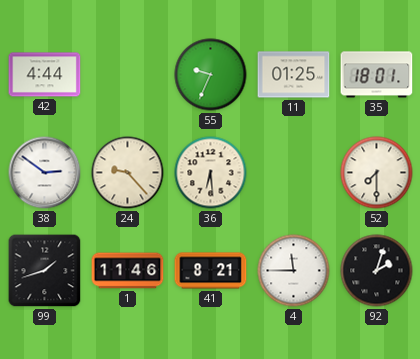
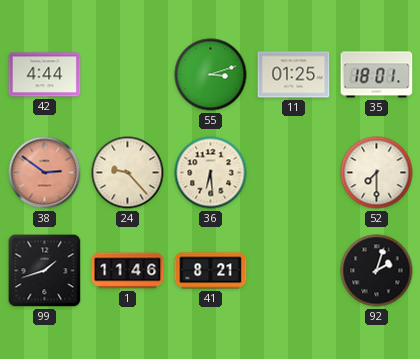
55: 9:34 -> 3:12 (211, 75)
38 dial: white -> salmon (45, 173)
4: 11:45 -> none (294, 271)
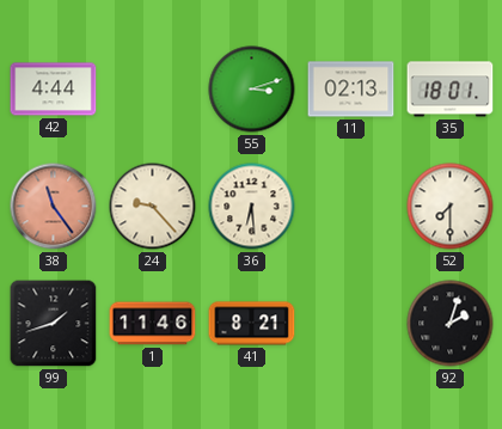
11: 01:25 -> 02:13 (351, 90)
38: 2:51 -> 11:24 (54, 207)
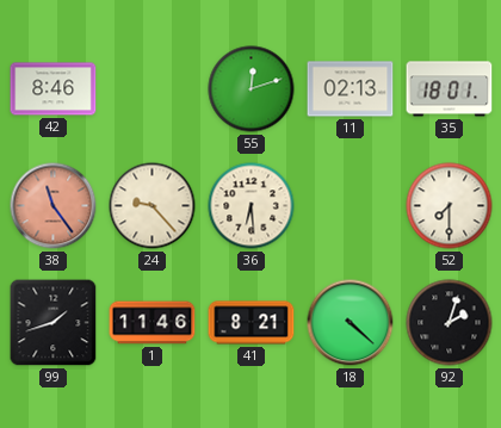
42: 4:44 -> 8:46 (54, 89)
55: 3:12 -> 12:12 (252, 89)
18: none -> 4:22 (351, 323)
